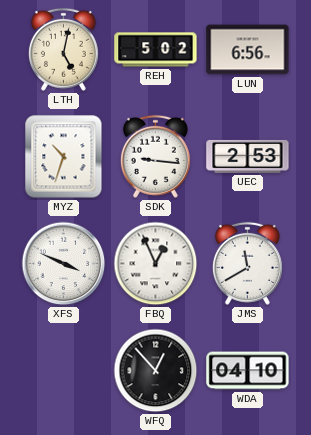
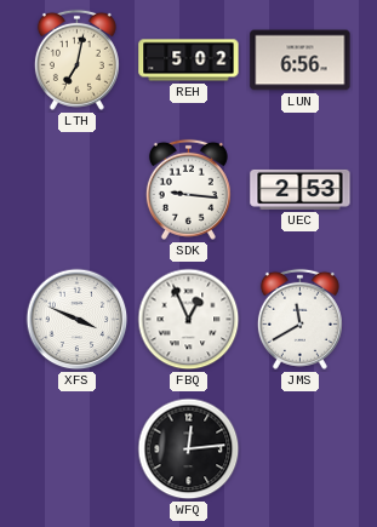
LTH: 5:02 -> 7:02 (76, 59)
MYZ: 10:33 -> none (64, 157)
WFQ: 12:53 -> 12:14 (189, 449)
WDA: 04:10 -> none (248, 371)
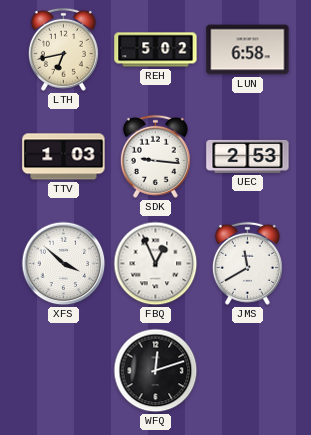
LTH: 7:02 -> 6:43 (63, 49)
LUN: 6:56 -> 6:58 (248, 50)
TTV: none -> 1:03 (64, 157)
XFS: 3:49 -> 3:52 (64, 264)
WFQ: 12:14 -> 12:12 (156, 371)
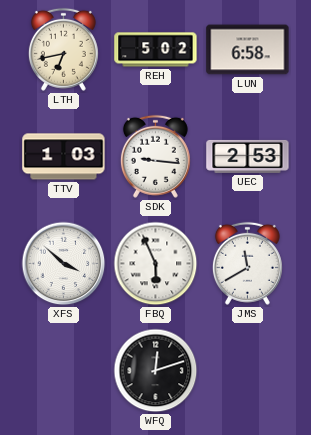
FBQ: 12:56 -> 5:56 (156, 264)
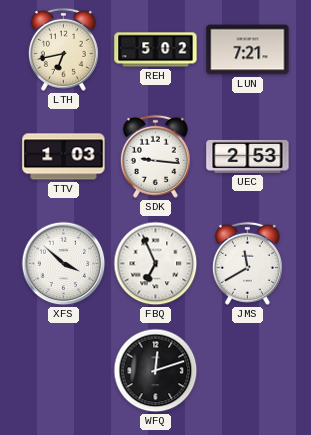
LUN: 6:58 -> 7:21 (248, 50)
FBQ: 5:56 -> 6:56 (156, 264)
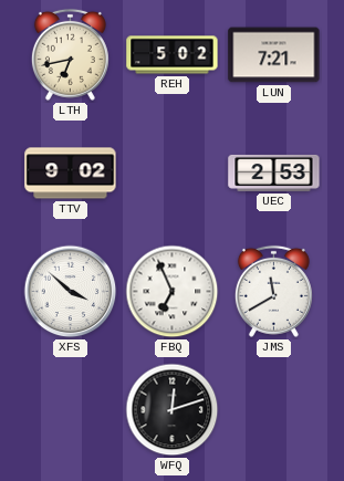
TTV: 1:03 -> 9:02 (71, 174)
SDK: 9:16 -> none (155, 156)
